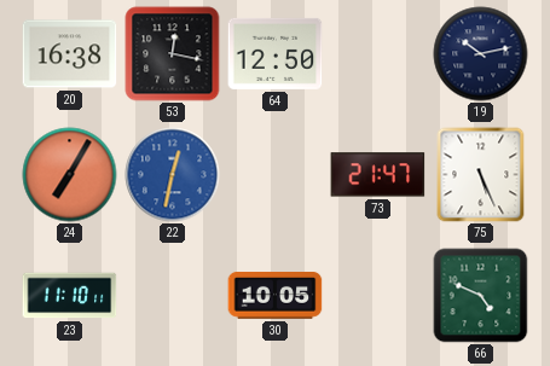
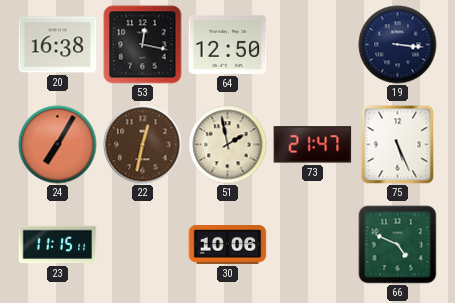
19: 10:13 -> 3:16 (398, 45)
22 dial: blue -> brown (143, 145)
51: none -> 1:58 (228, 145)
23: 11:10 -> 11:15 (58, 245)
30: 10:05 -> 10:06 (228, 245)
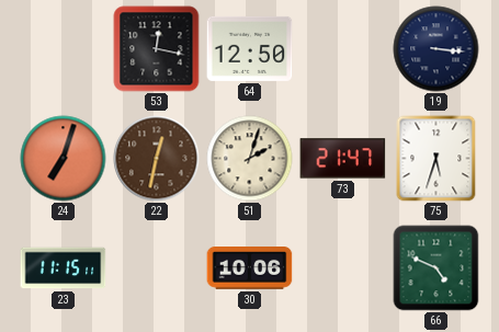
20: 16:38 -> none (58, 45)
24: 7:05 -> 7:03 (64, 159)
51: 1:58 -> 2:03 (250, 159)
75: 5:26 -> 5:33 (436, 159)
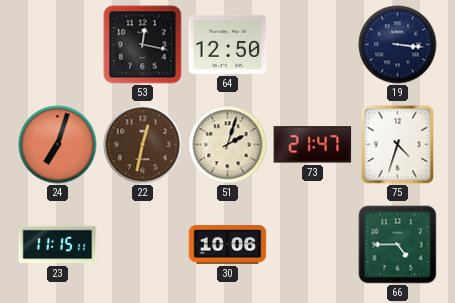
75: 5:33 -> 4:33 (398, 145)
66: 4:49 -> 4:45 (398, 245)
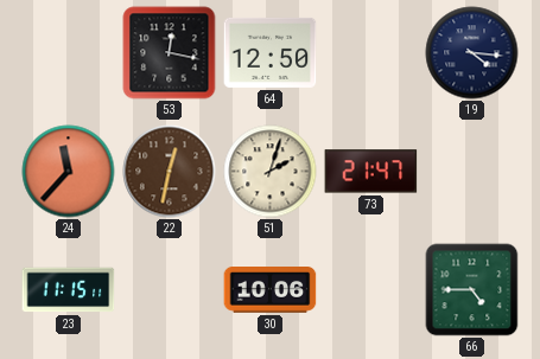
19: 3:16 -> 4:16 (472, 53)
24: 7:03 -> 11:37 (69, 172)
75: 4:33 -> none (398, 145)
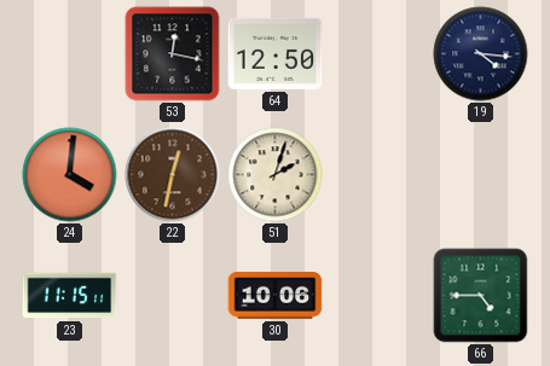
24: 11:37 -> 4:01 (70, 175)
73: 21:47 -> none (371, 172)
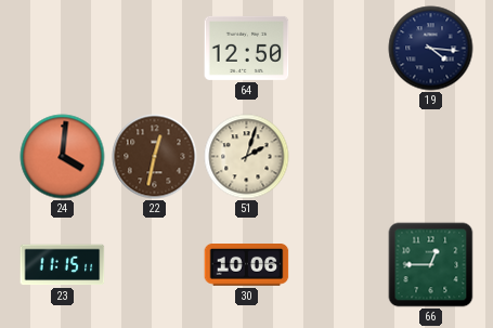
53: 12:17 -> none (173, 54)
66: 4:45 -> 12:45 (431, 265)
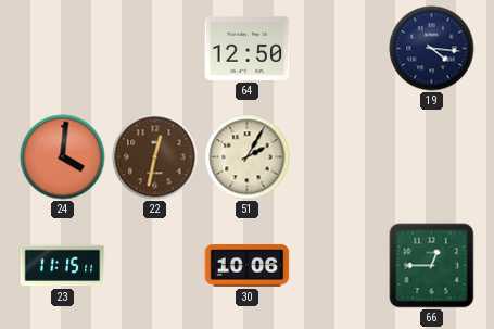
51: 2:03 -> 2:05 (248, 157)
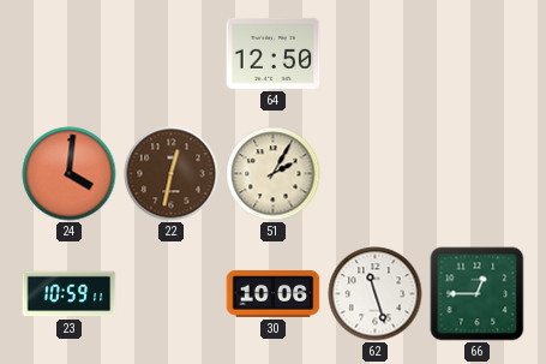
19: 4:16 -> none (432, 49)
23: 11:15 -> 10:59 (70, 294)
62: none -> 11:27 (376, 294)
